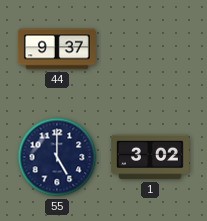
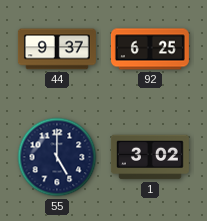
92: none -> 6:25 (150, 49)
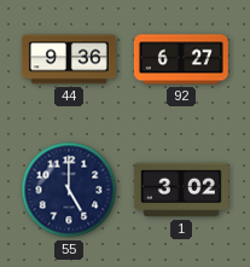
44: 9:37 -> 9:36 (69, 59)
92: 6:25 -> 6:27 (181, 59)
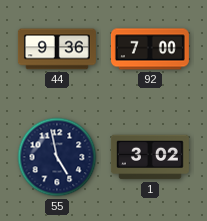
92: 6:27 -> 7:00 (150, 49)
55: 5:00 -> 4:58 (57, 157)
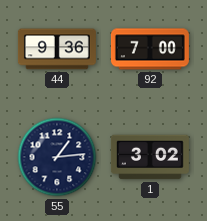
55: 4:58 -> 1:14 (57, 157)
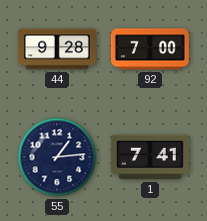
44: 9:36 -> 9:28 (57, 49)
1: 3:02 -> 7:41 (150, 157)
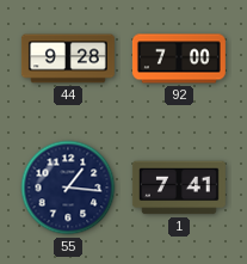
55: 1:14 -> 1:16 (68, 188)
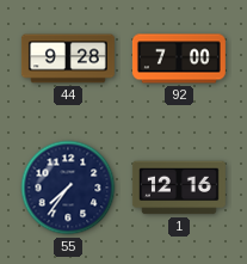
55: 1:16 -> 7:36 (68, 188)
1: 7:41 -> 12:16 (179, 188)
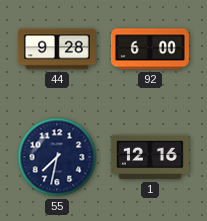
92: 7:00 -> 6:00 (150, 49)
55: 7:36 -> 7:32 (57, 157)
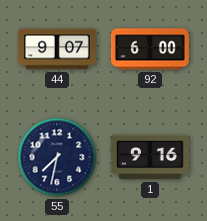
44: 9:28 -> 9:07 (57, 49)
1: 12:16 -> 9:16 (150, 157)
